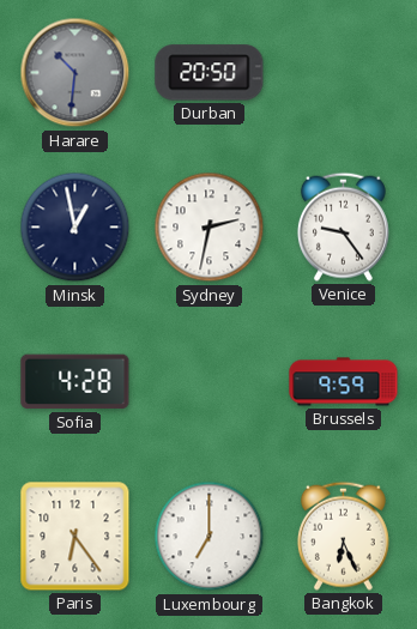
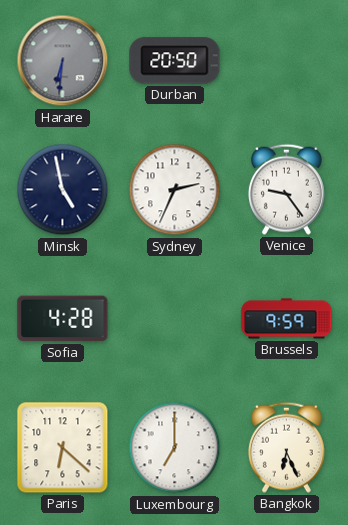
Harare: 10:31 -> 6:31 (63, 61)
Minsk: 12:58 -> 4:58 (63, 190)
Sydney: 2:32 -> 2:34 (175, 190)
Paris: 6:24 -> 6:22 (63, 448)
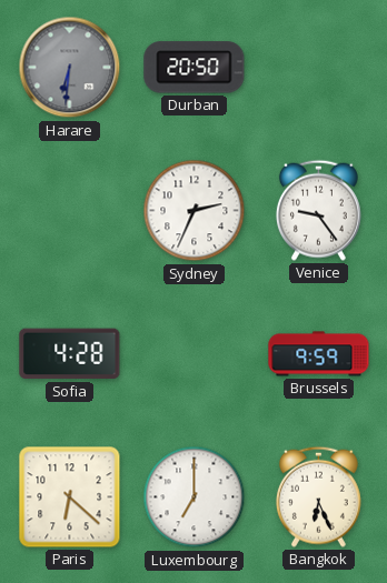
Minsk: 4:58 -> none (63, 190)
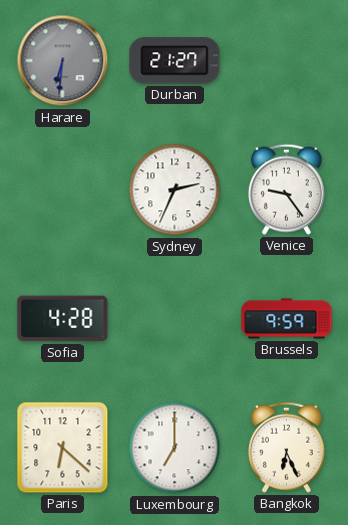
Durban: 20:50 -> 21:27 (175, 61)
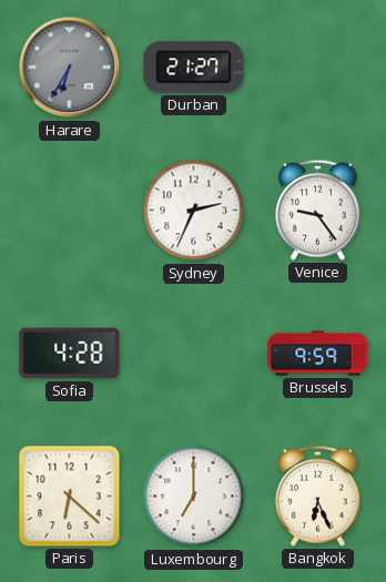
Harare: 6:31 -> 6:35 (70, 68)
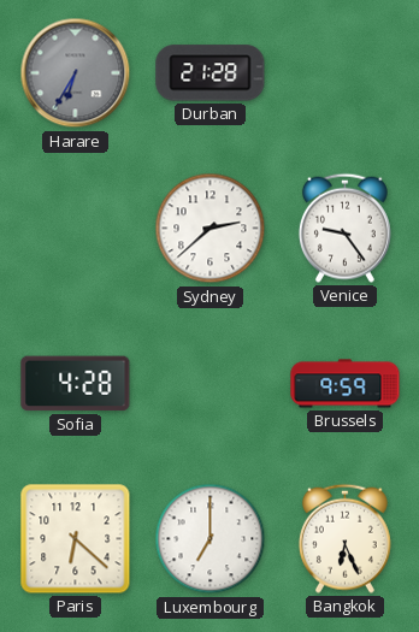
Durban: 21:27 -> 21:28 (211, 73)
Sydney: 2:34 -> 2:38 (211, 229)
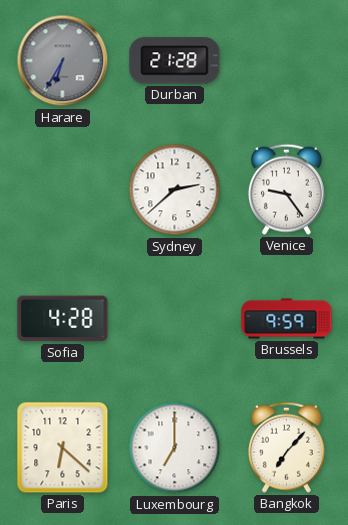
Bangkok: 6:26 -> 7:07 (286, 447)
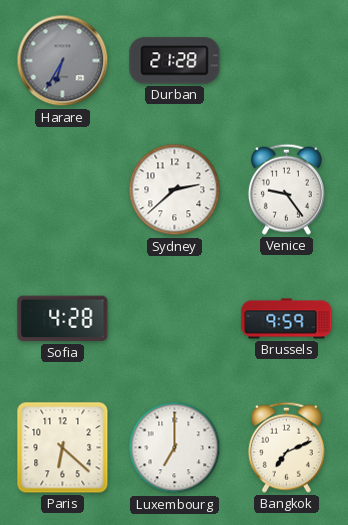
Bangkok: 7:07 -> 7:11 (286, 447)
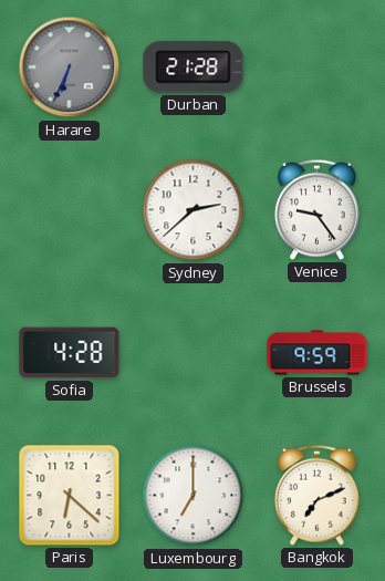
Harare: 6:35 -> 6:34 (70, 68)
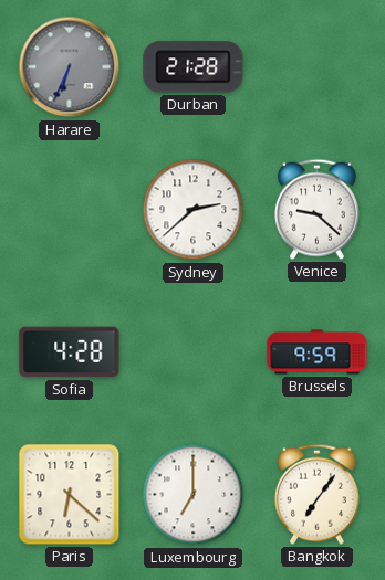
Venice: 9:24 -> 9:22 (316, 209)
Bangkok: 7:11 -> 7:06 (316, 494)
